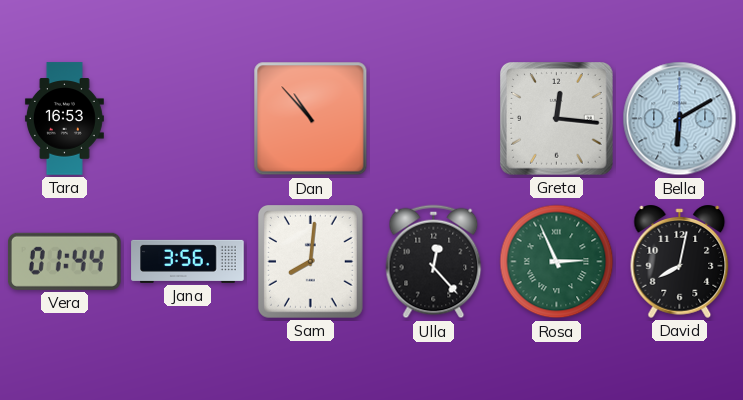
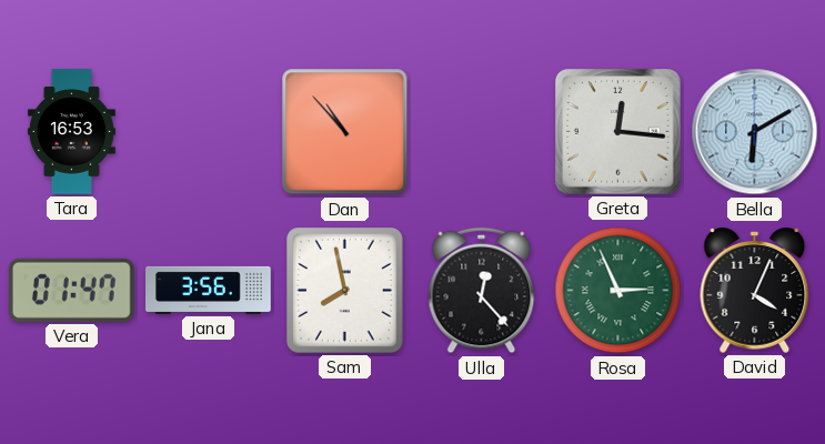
Vera: 01:44 -> 01:47 (71, 290)
Sam: 8:01 -> 7:58 (344, 291)
David: 8:02 -> 4:04 (755, 290)
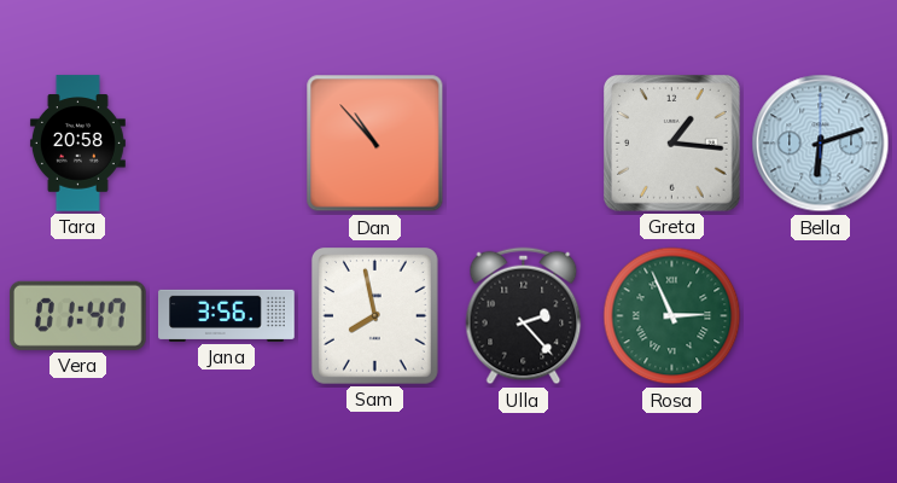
Tara: 16:53 -> 20:58 (77, 144)
Greta: 12:16 -> 1:16 (672, 144)
Bella: 6:10 -> 6:12 (821, 144)
Ulla: 12:23 -> 2:23 (524, 316)
David: 4:04 -> none (755, 290)
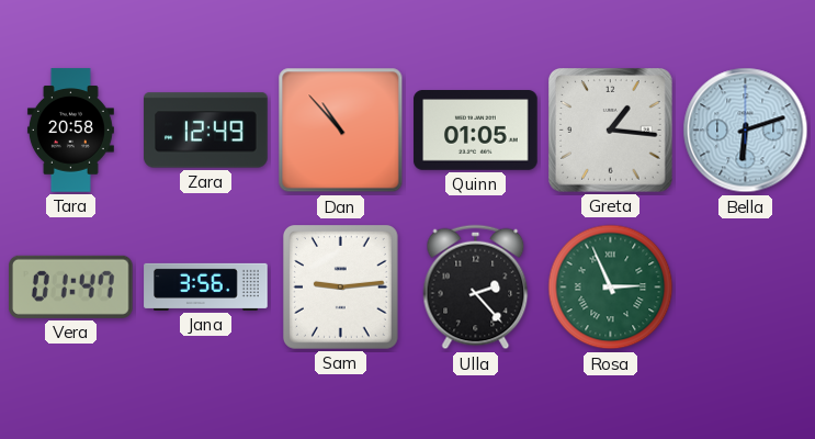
Zara: none -> 12:49 (206, 131)
Quinn: none -> 01:05 (476, 131)
Sam: 7:58 -> 9:14 (340, 288)
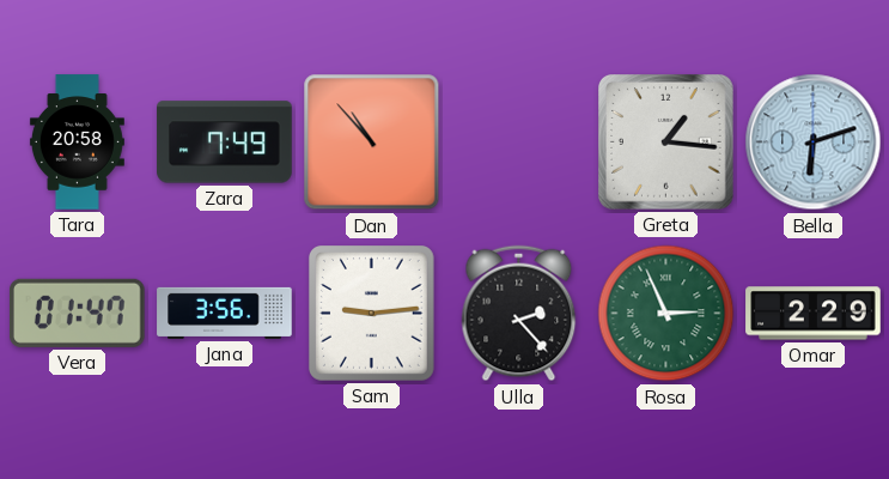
Zara: 12:49 -> 7:49 (225, 143)
Quinn: 01:05 -> none (476, 131)
Omar: none -> 2:29 (814, 314)
